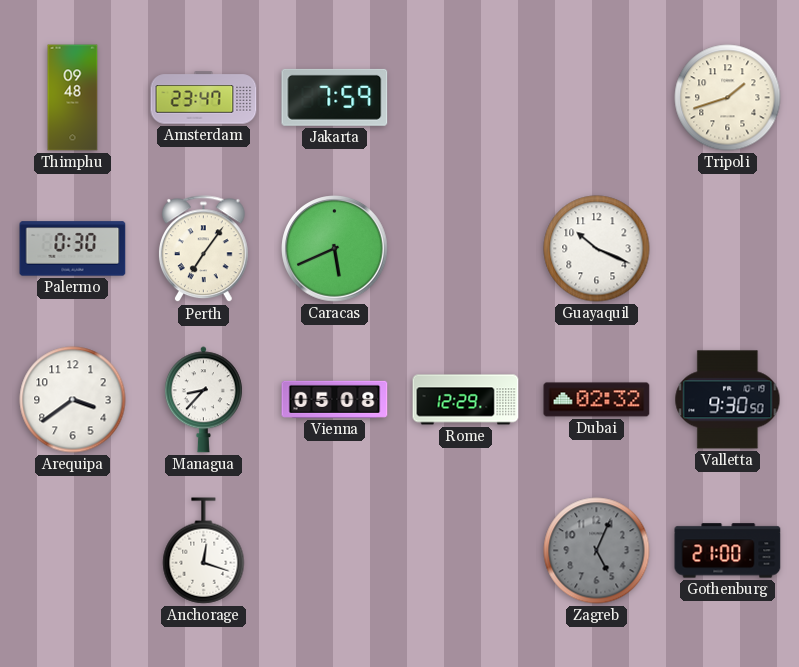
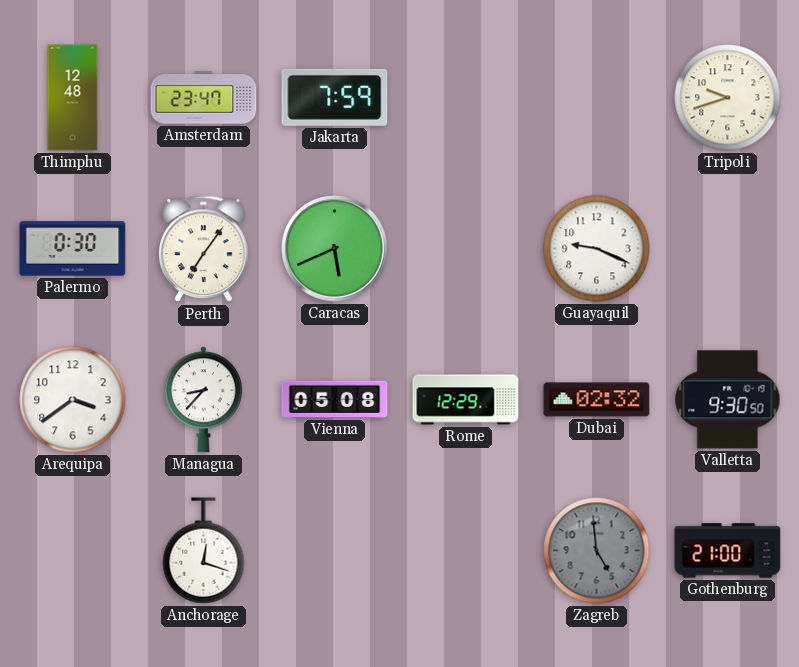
Thimphu: 09:48 -> 12:48 (73, 98)
Tripoli: 1:42 -> 9:42 (728, 98)
Guayaquil: 10:19 -> 9:19 (597, 249)
Zagreb: 5:04 -> 4:59 (597, 551)
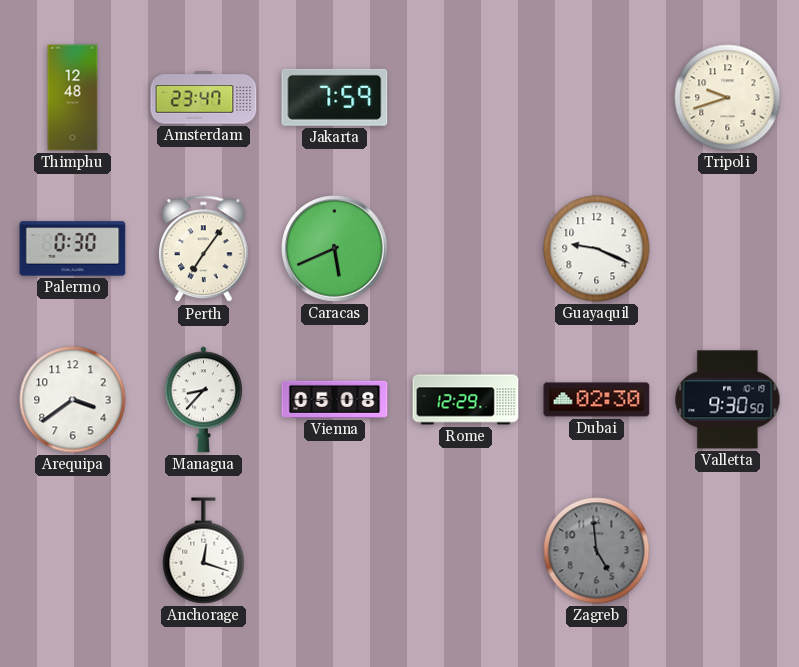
Dubai: 02:32 -> 02:30 (597, 400)
Gothenburg: 21:00 -> none (728, 551)
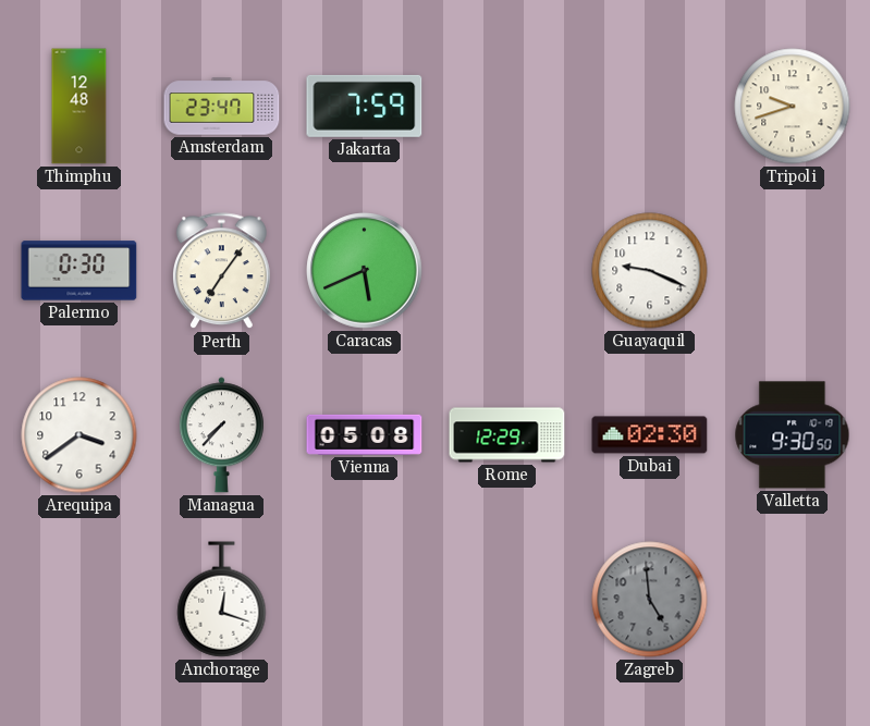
Managua: 8:37 -> 7:37 (221, 435)
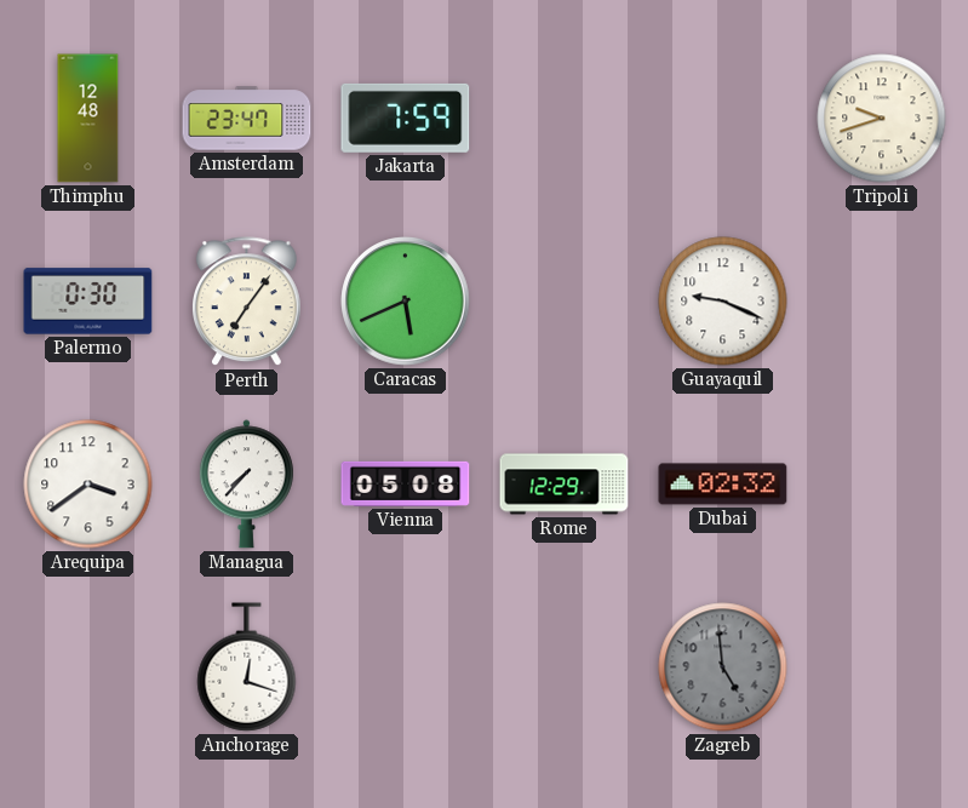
Dubai: 02:30 -> 02:32 (723, 485)
Valletta: 9:30 -> none (793, 435)
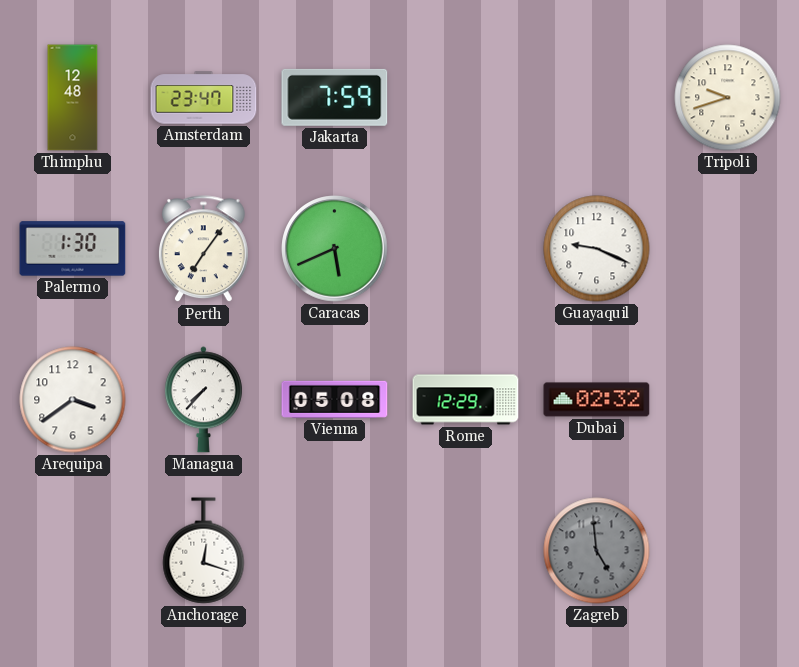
Palermo: 0:30 -> 1:30 (73, 249)
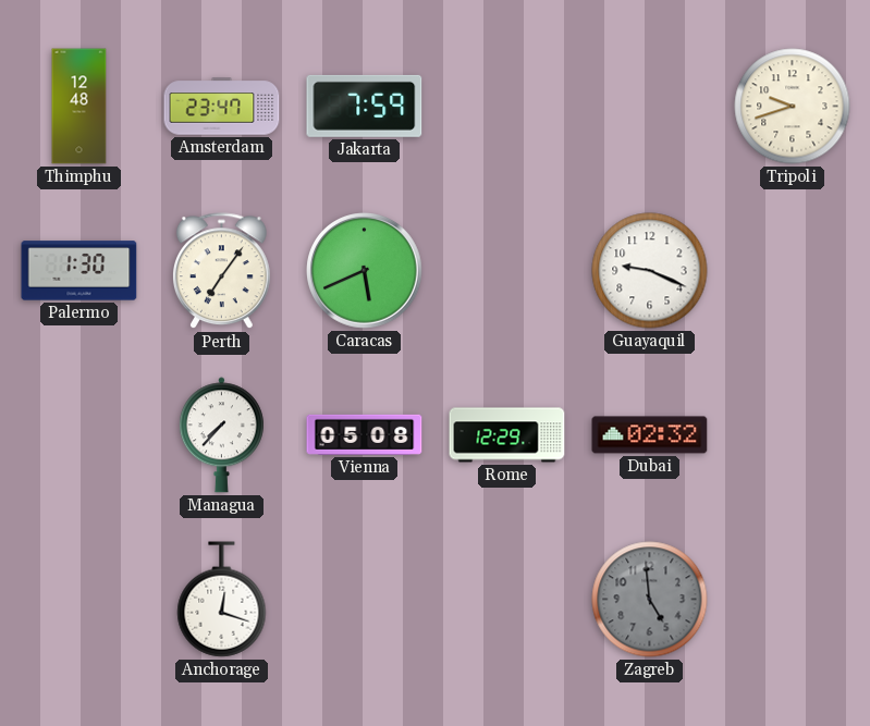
Arequipa: 3:39 -> none (73, 400)
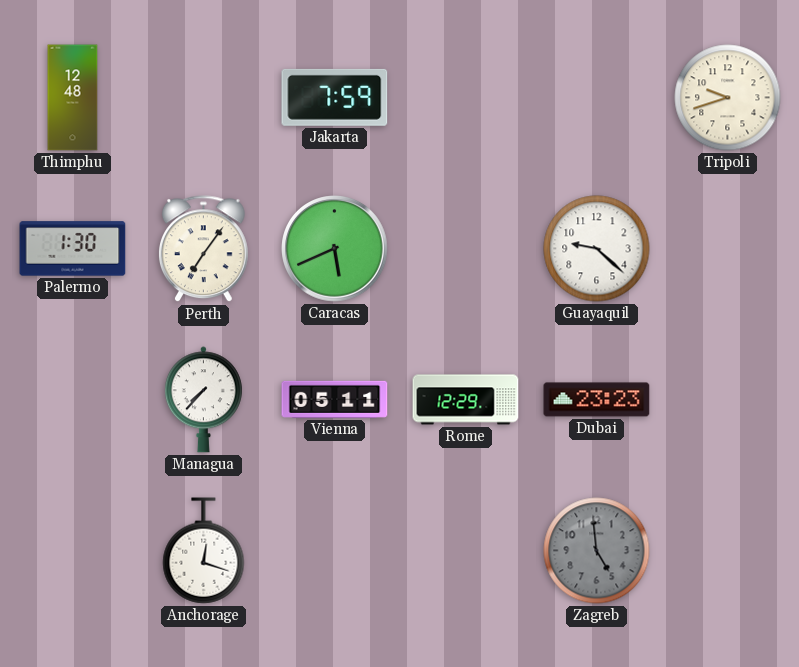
Amsterdam: 23:47 -> none (222, 107)
Guayaquil: 9:19 -> 9:22 (597, 249)
Vienna: 05:08 -> 05:11 (335, 399)
Dubai: 02:32 -> 23:23 (597, 400)
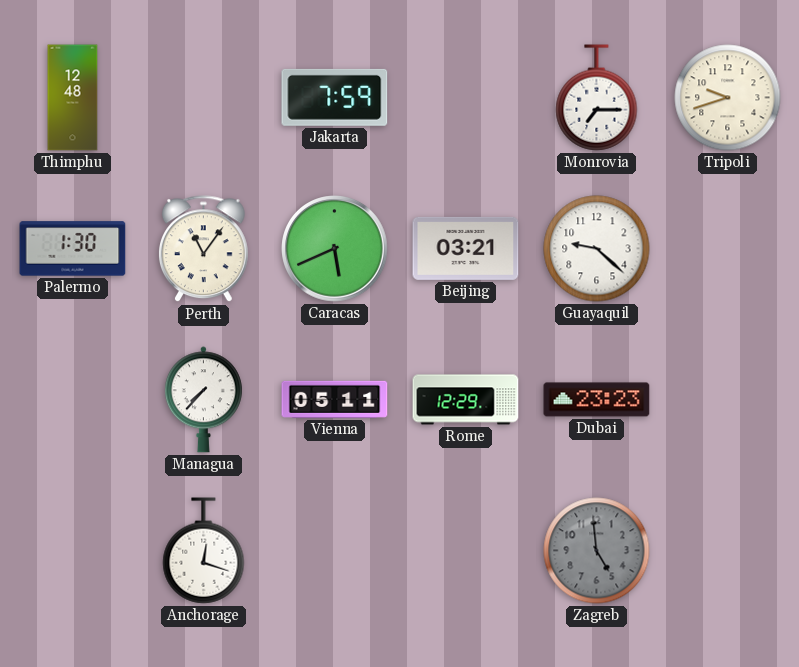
Monrovia: none -> 7:15 (597, 98)
Perth: 7:06 -> 11:06 (204, 249)
Beijing: none -> 03:21 (466, 248)
